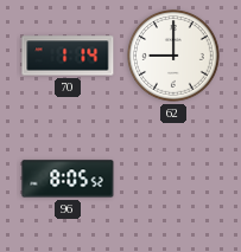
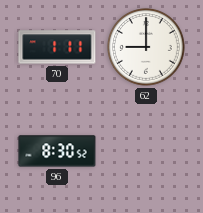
70: 1:14 -> 1:11 (57, 47)
96: 8:05 -> 8:30 (57, 151)
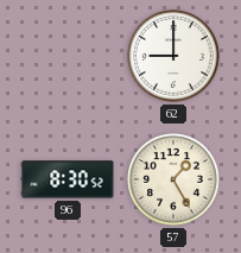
70: 1:11 -> none (57, 47)
57: none -> 1:25 (175, 181)
